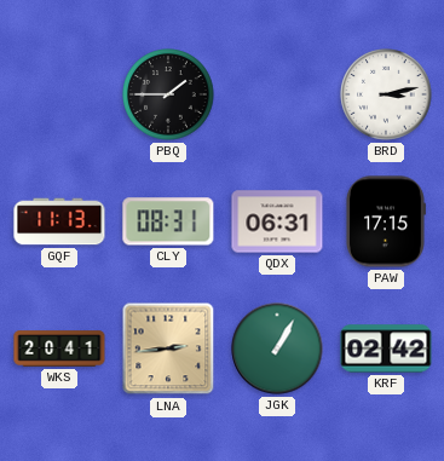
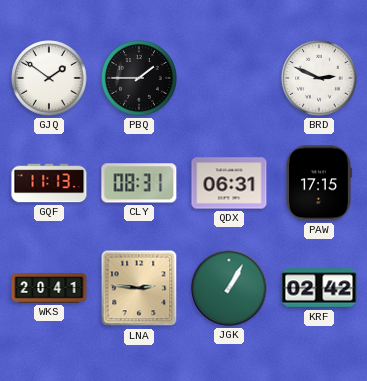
GJQ: none -> 1:51 (49, 78)
BRD: 3:13 -> 2:49 (319, 78)
LNA: 2:44 -> 2:46 (139, 288)
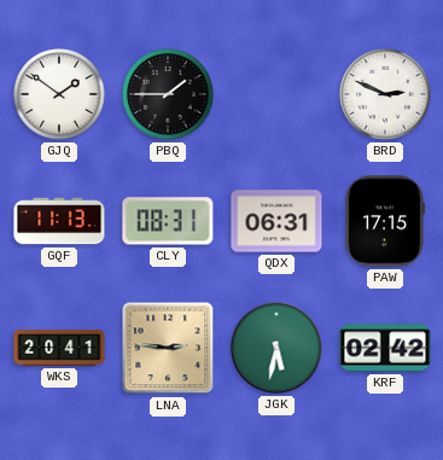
JGK: 1:05 -> 5:32 (276, 348)
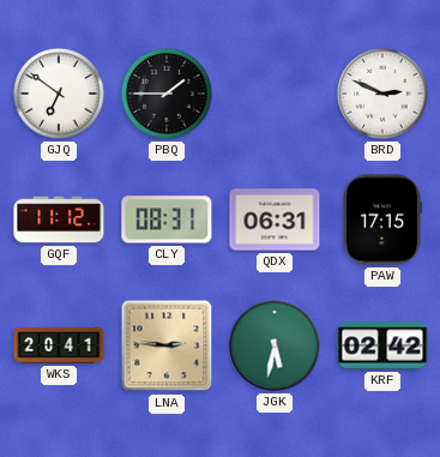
GJQ: 1:51 -> 6:51 (59, 94)
GQF: 11:13 -> 11:12 (59, 220)
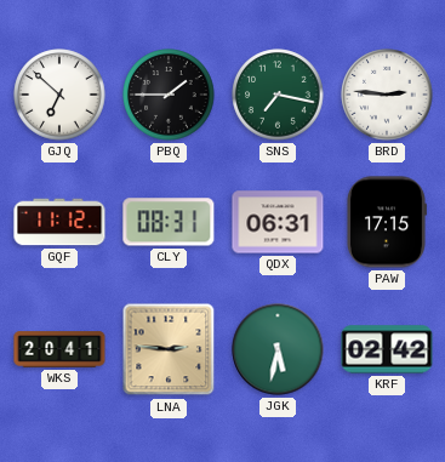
GJQ: 6:51 -> 6:52 (59, 95)
SNS: none -> 7:17 (278, 95)
BRD: 2:49 -> 2:46 (387, 95)
